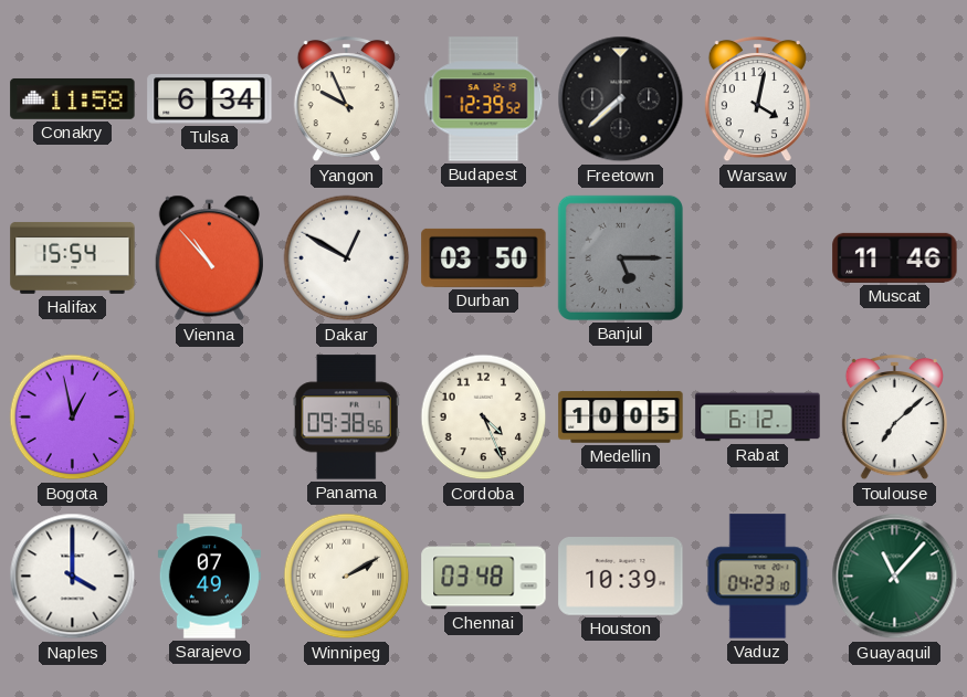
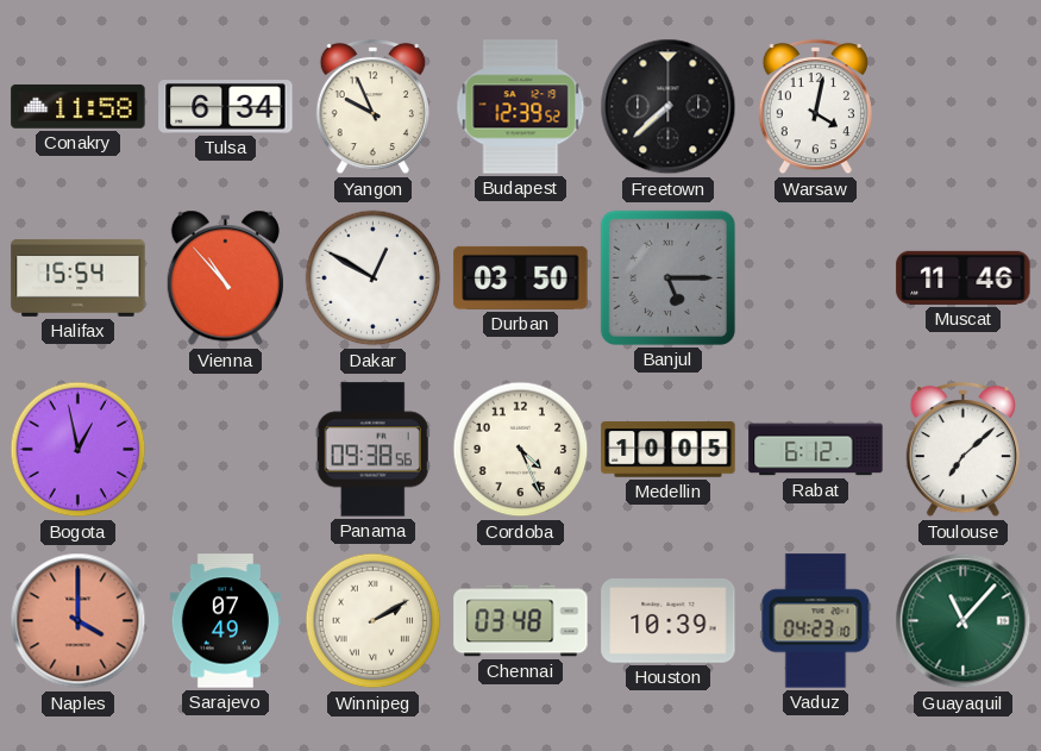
Naples dial: white -> salmon (79, 621)
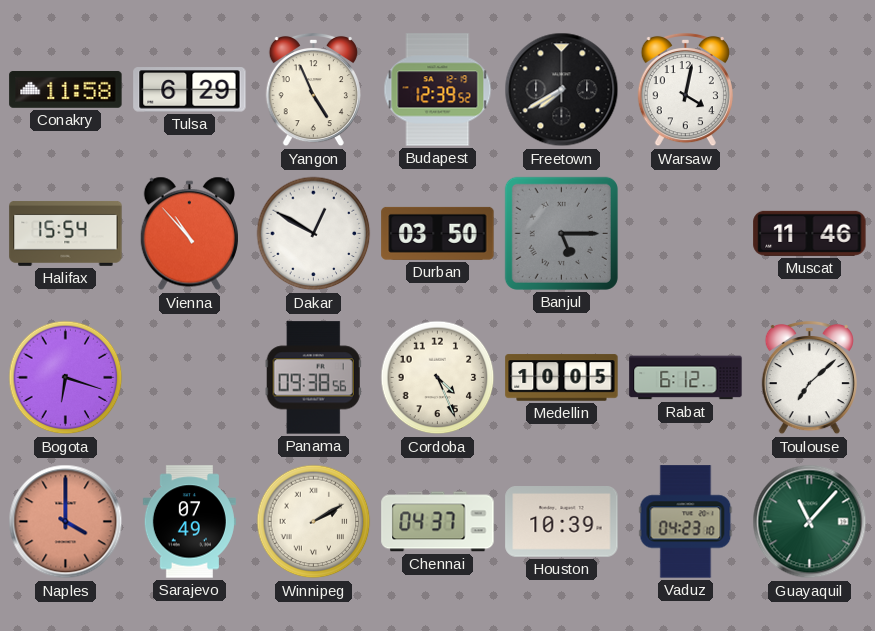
Tulsa: 6:34 -> 6:29 (190, 90)
Yangon: 9:56 -> 4:56 (313, 90)
Freetown: 7:38 -> 7:40 (562, 90)
Bogota: 12:58 -> 6:18 (66, 378)
Chennai: 03:48 -> 04:37 (438, 522)
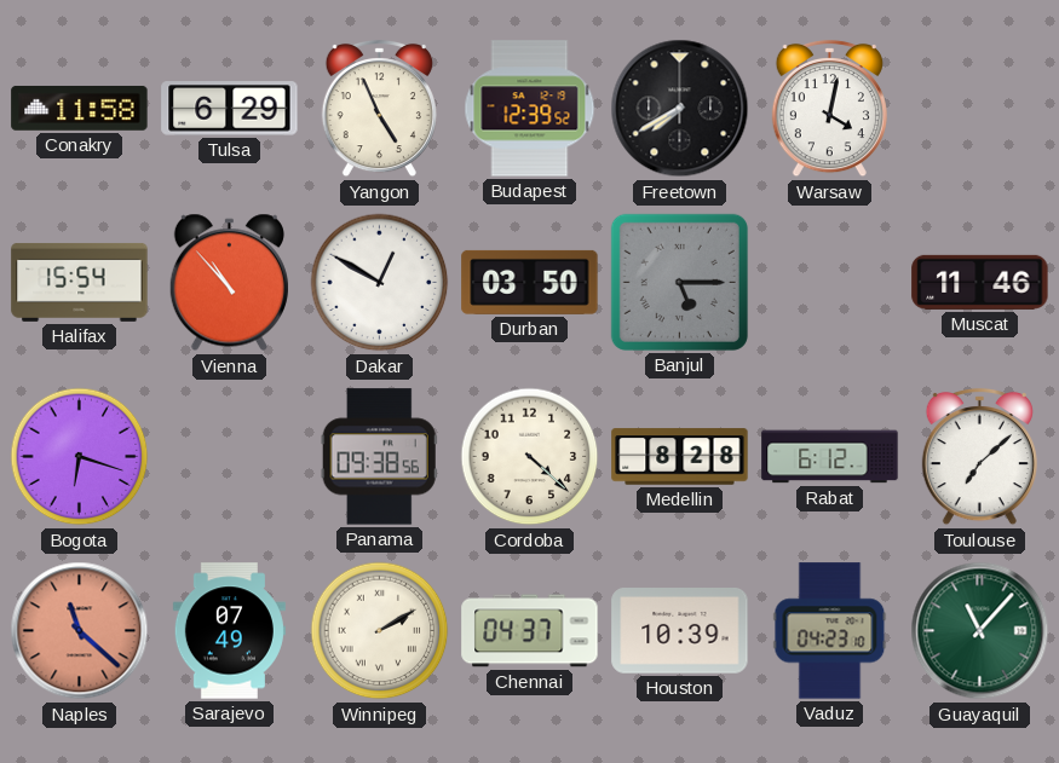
Cordoba: 4:26 -> 4:22 (530, 457)
Medellin: 10:05 -> 8:28 (680, 457)
Naples: 4:00 -> 11:22 (80, 631)
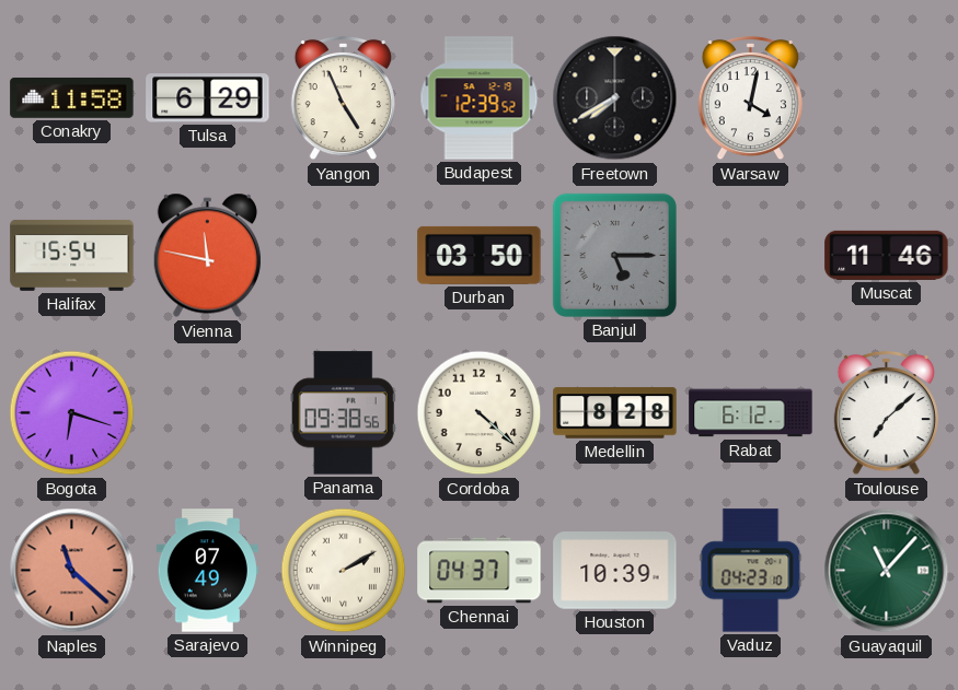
Vienna: 10:53 -> 11:47 (207, 256)
Dakar: 12:50 -> none (380, 283)
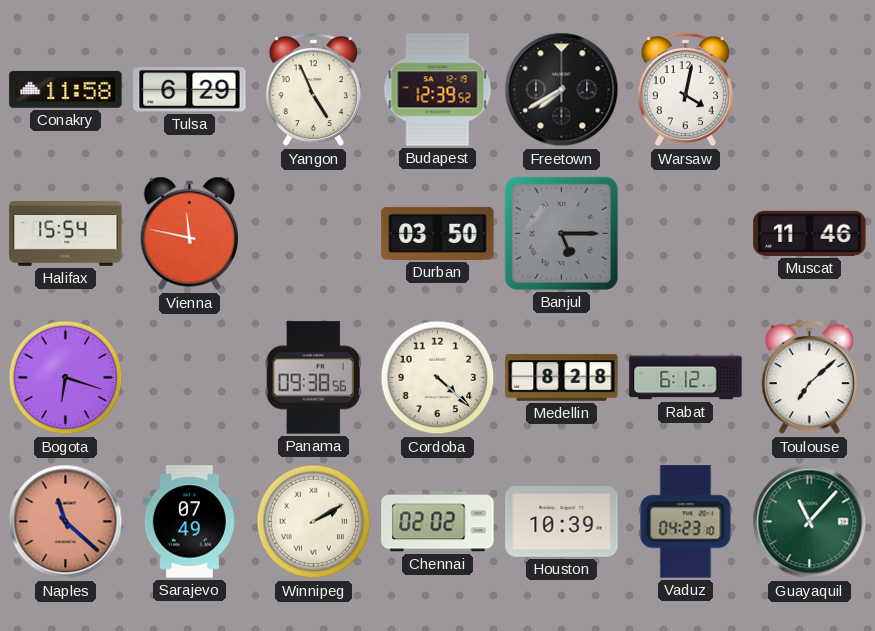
Chennai: 04:37 -> 02:02 (438, 522)
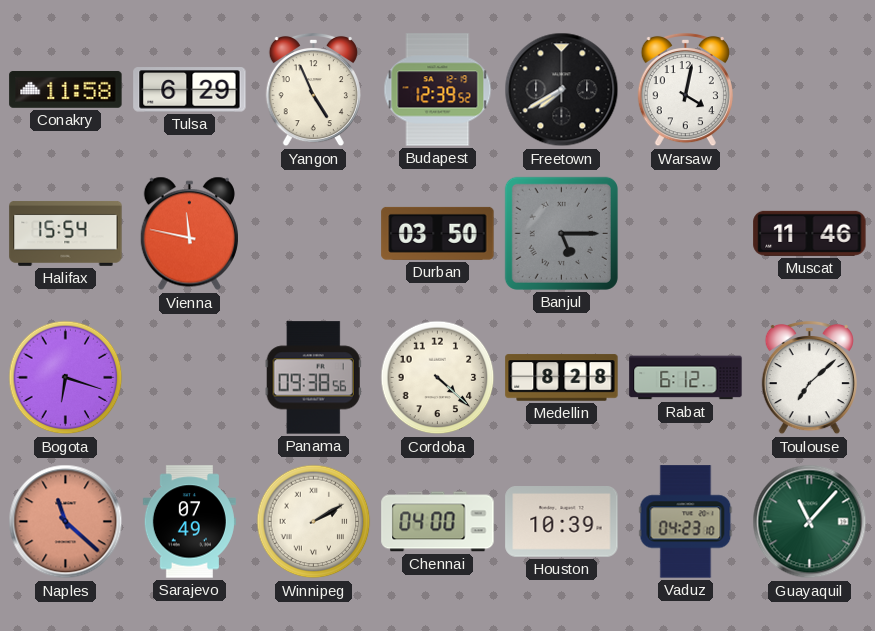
Chennai: 02:02 -> 04:00 (438, 522)
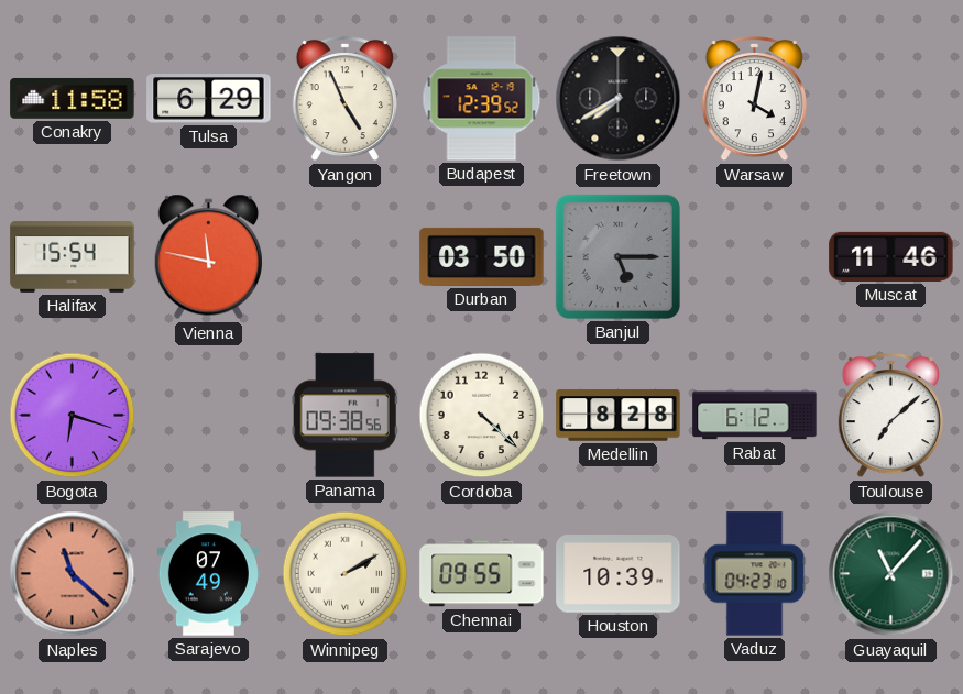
Chennai: 04:00 -> 09:55 (482, 574)
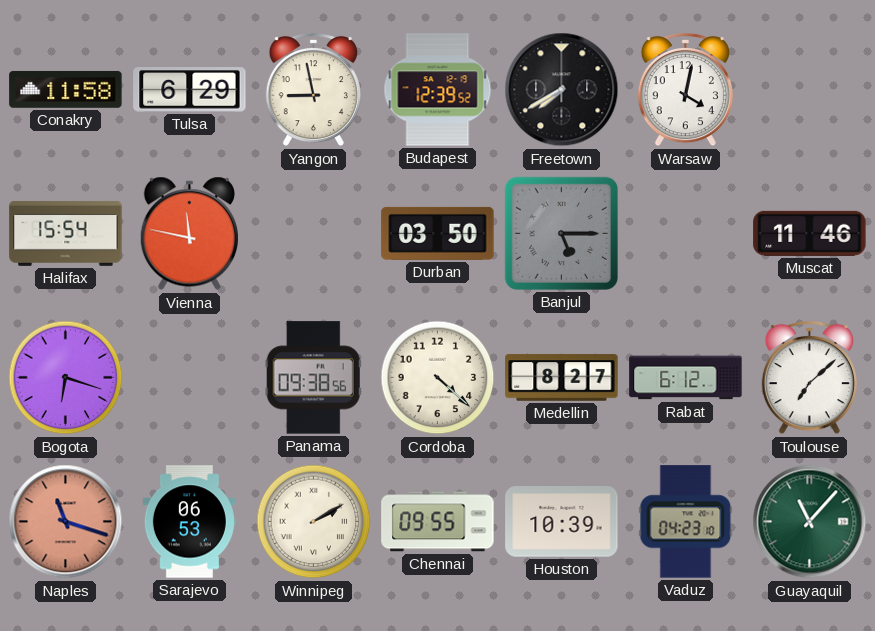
Yangon: 4:56 -> 8:58 (313, 90)
Medellin: 8:28 -> 8:27 (562, 378)
Naples: 11:22 -> 11:18 (66, 522)
Sarajevo: 07:49 -> 06:53 (189, 522)
